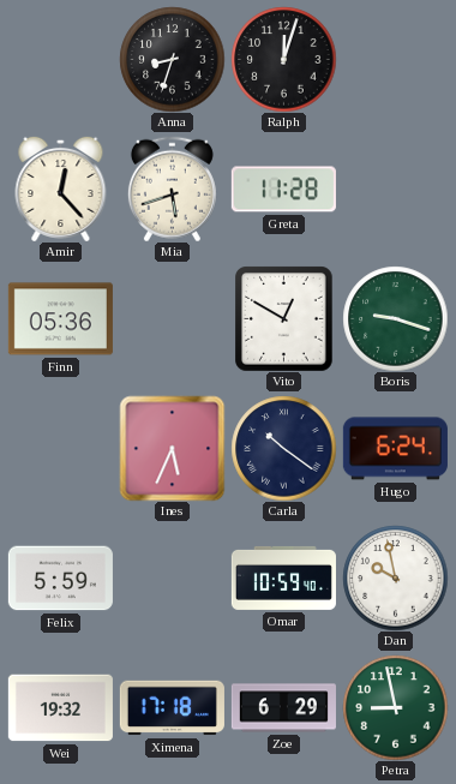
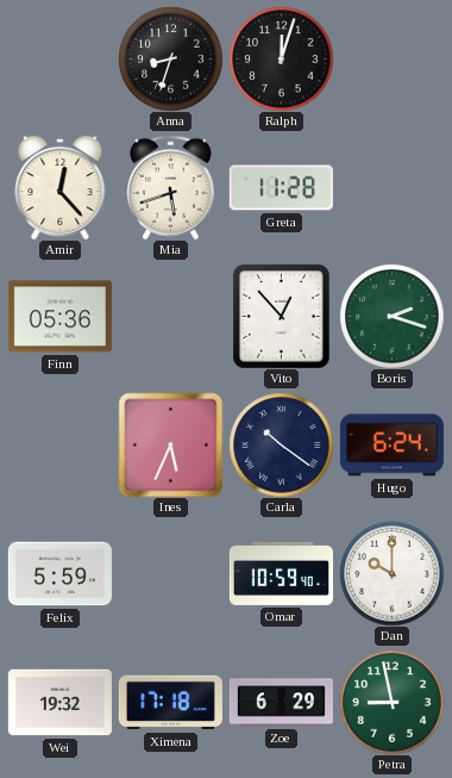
Vito: 12:50 -> 12:53 (282, 316)
Boris: 9:18 -> 2:18 (391, 316)
Dan: 9:58 -> 10:00 (391, 573)
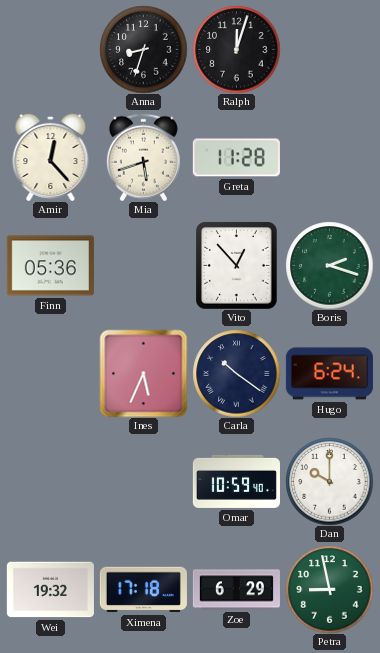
Felix: 5:59 -> none (59, 574)
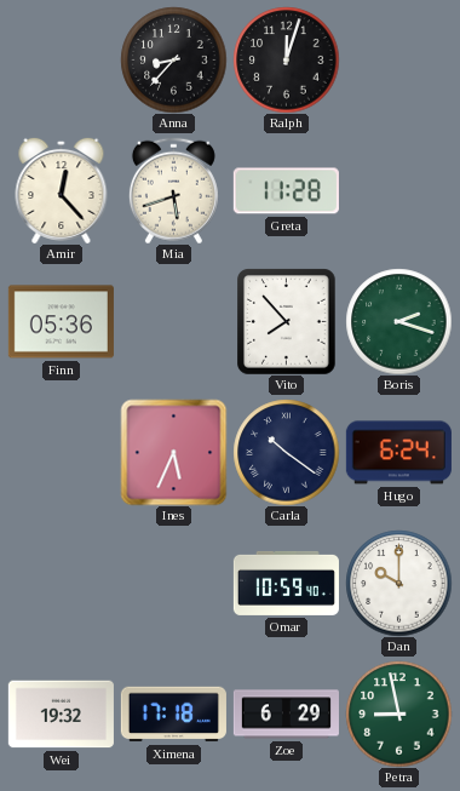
Anna: 8:33 -> 8:37 (173, 59)
Vito: 12:53 -> 7:53 (287, 321)
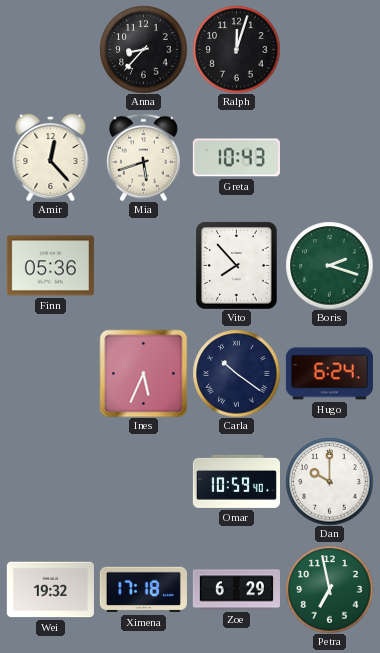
Greta: 11:28 -> 10:43 (236, 158)
Petra: 8:58 -> 6:58 (329, 589)
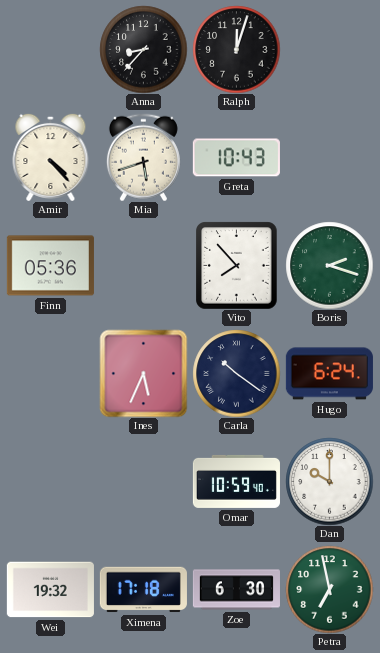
Amir: 12:23 -> 4:23 (51, 157)
Zoe: 6:29 -> 6:30 (236, 590)
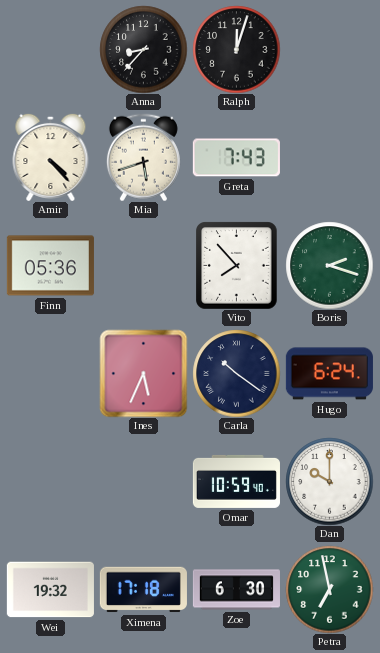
Greta: 10:43 -> 7:43 (236, 158)
